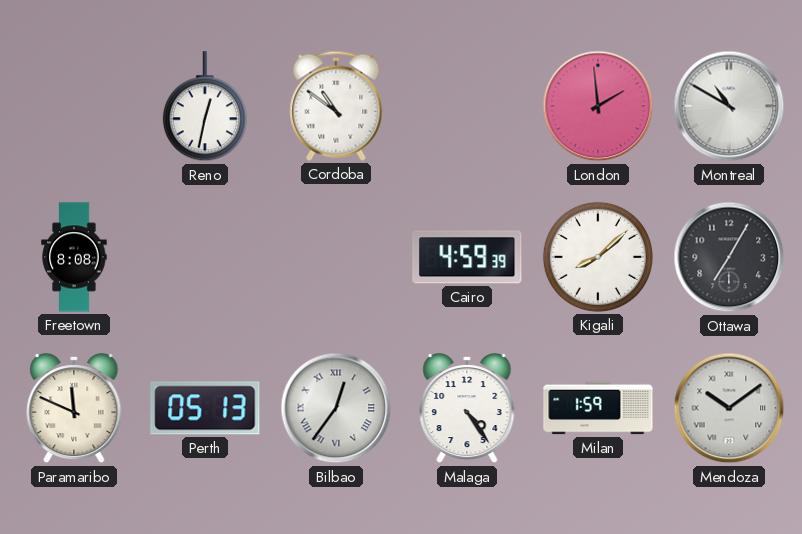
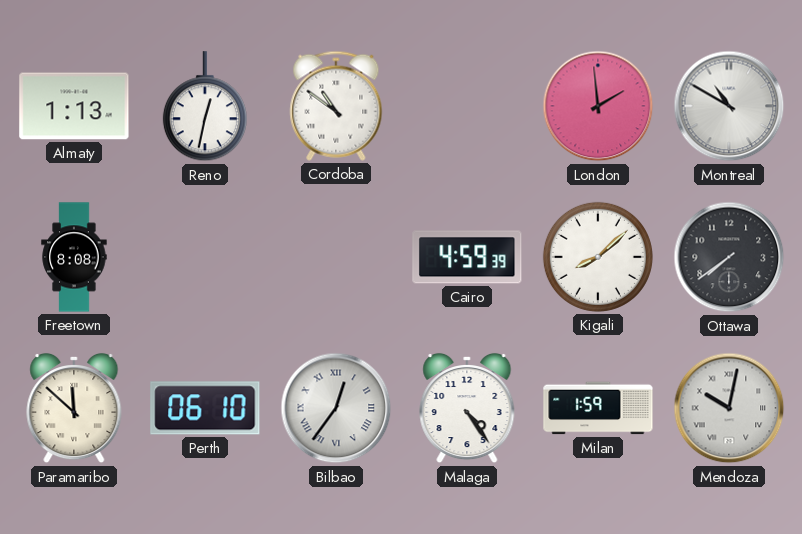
Almaty: none -> 1:13 (74, 106)
Ottawa: 7:05 -> 7:39 (729, 257)
Paramaribo: 11:49 -> 11:52 (74, 408)
Perth: 05:13 -> 06:10 (205, 408)
Mendoza: 10:09 -> 10:02 (729, 408)
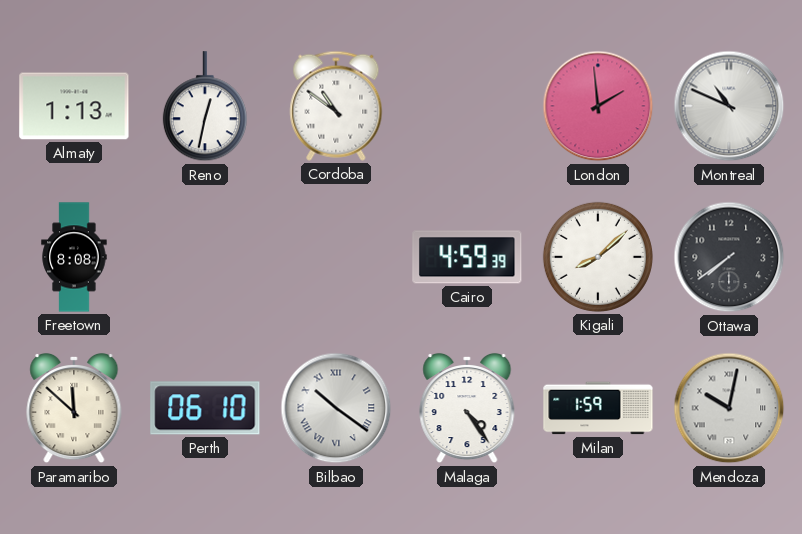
Montreal: 10:50 -> 10:49 (729, 106)
Bilbao: 12:36 -> 10:21 (336, 408)
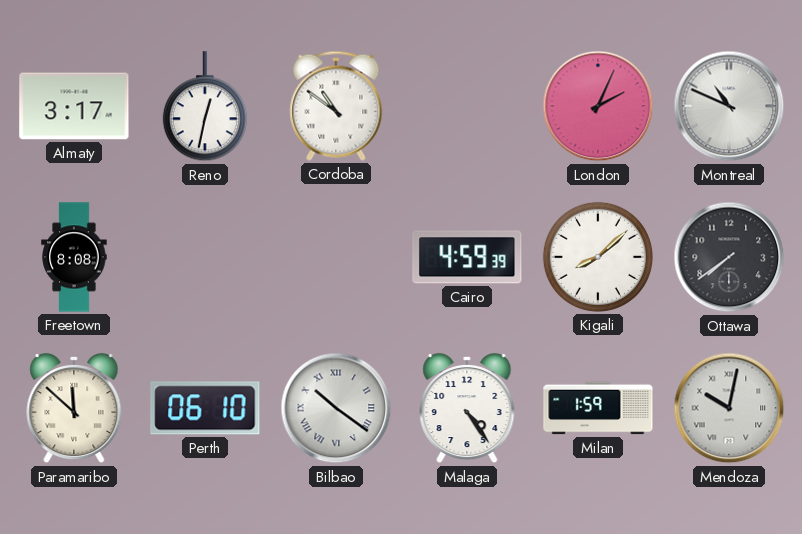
Almaty: 1:13 -> 3:17 (74, 106)
London: 1:59 -> 2:04 (598, 106)
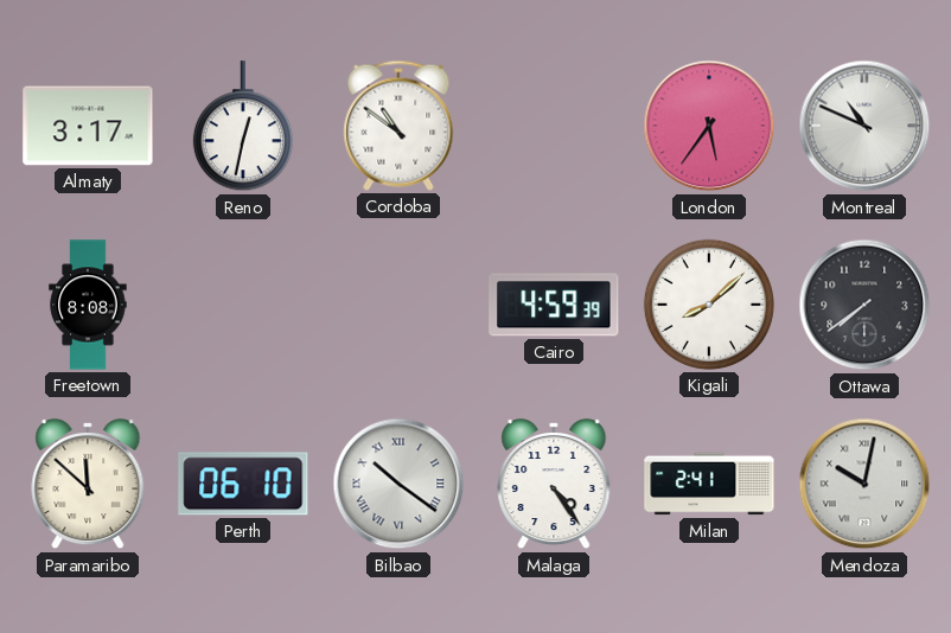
London: 2:04 -> 5:36 (709, 126)
Milan: 1:59 -> 2:41 (709, 484)
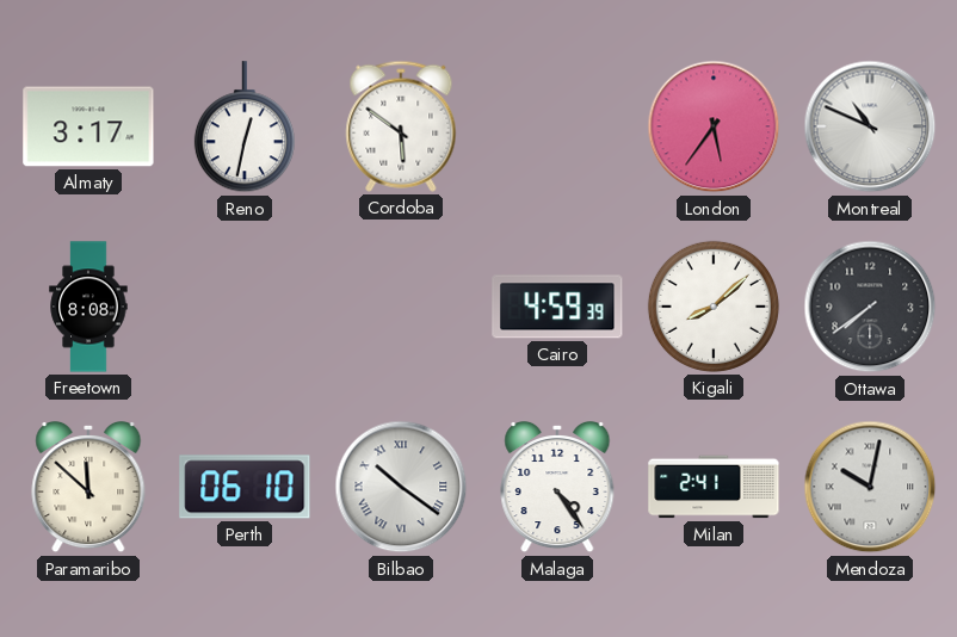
Cordoba: 10:51 -> 5:51 (401, 126)
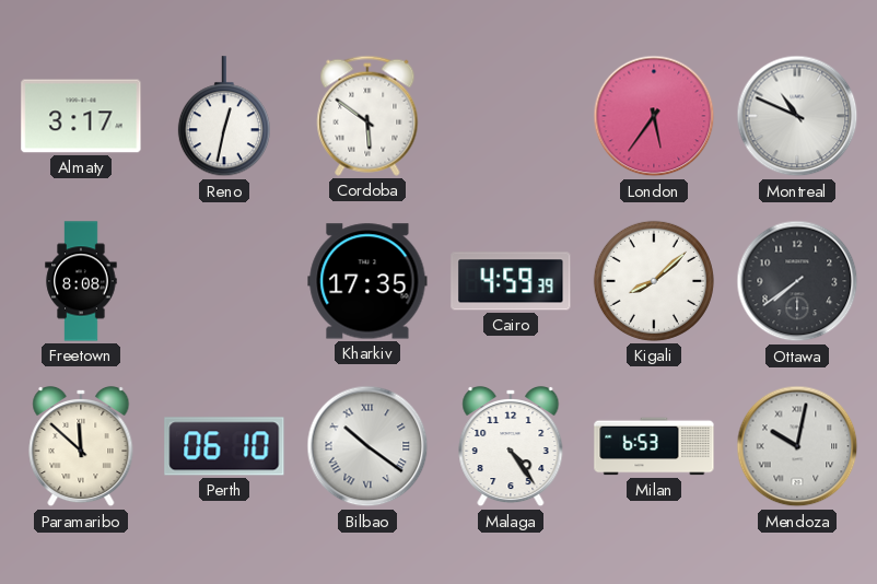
Kharkiv: none -> 17:35 (367, 281)
Milan: 2:41 -> 6:53 (654, 446)
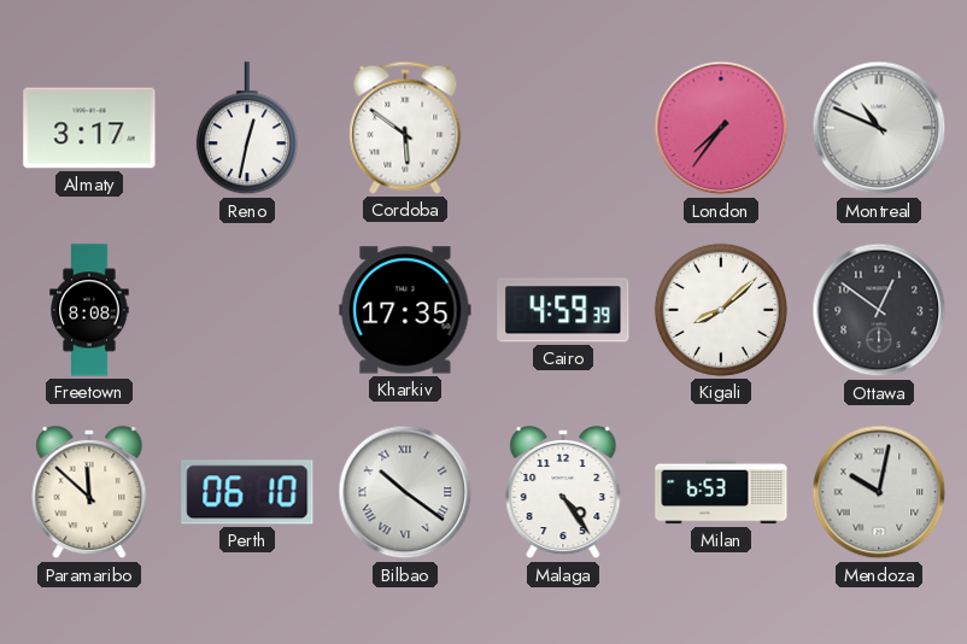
London: 5:36 -> 7:36 (721, 128)
Ottawa: 7:39 -> 12:51 (879, 310)
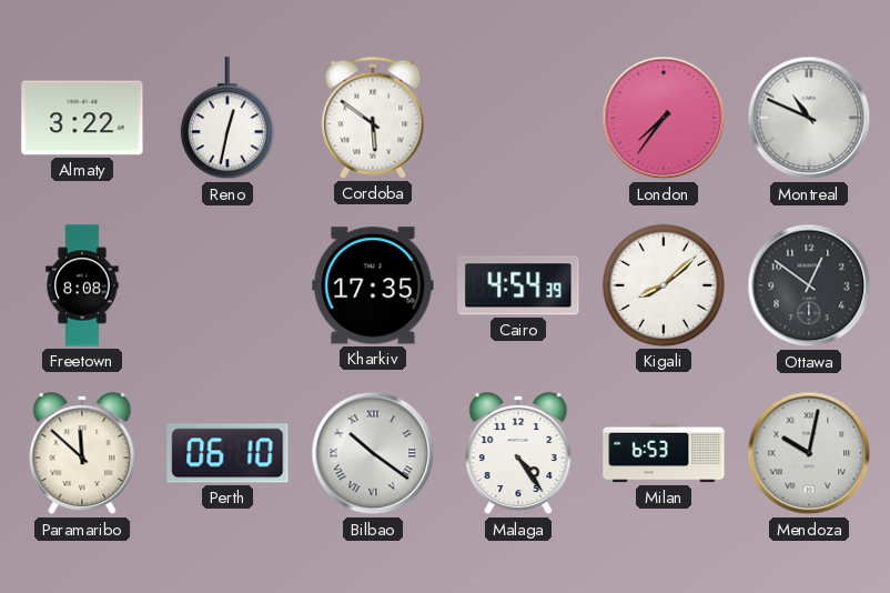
Almaty: 3:17 -> 3:22 (82, 118)
Cairo: 4:59 -> 4:54 (518, 285)
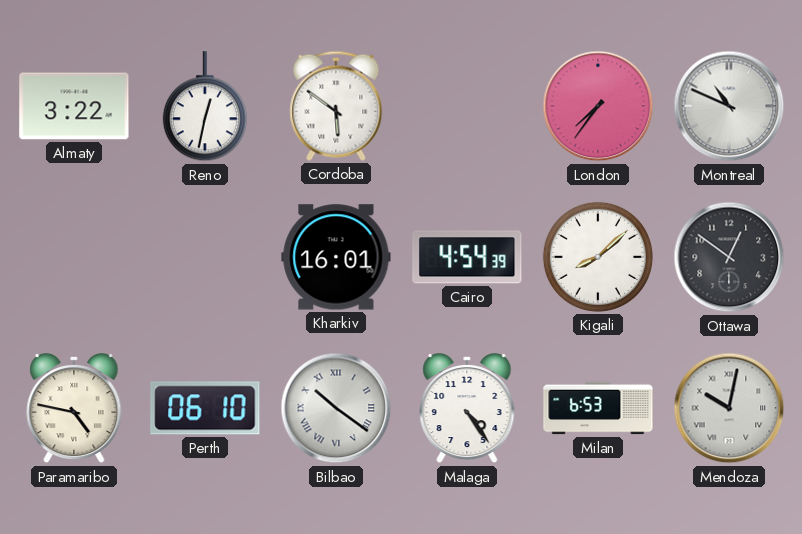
Freetown: 8:08 -> none (82, 285)
Kharkiv: 17:35 -> 16:01 (336, 257)
Paramaribo: 11:52 -> 4:47 (74, 408)
